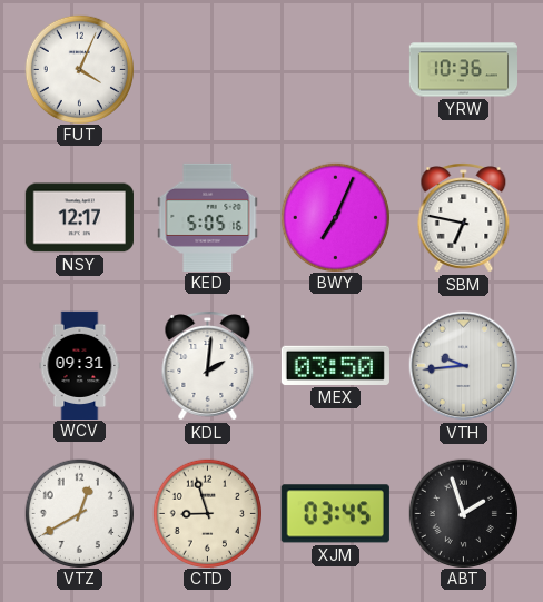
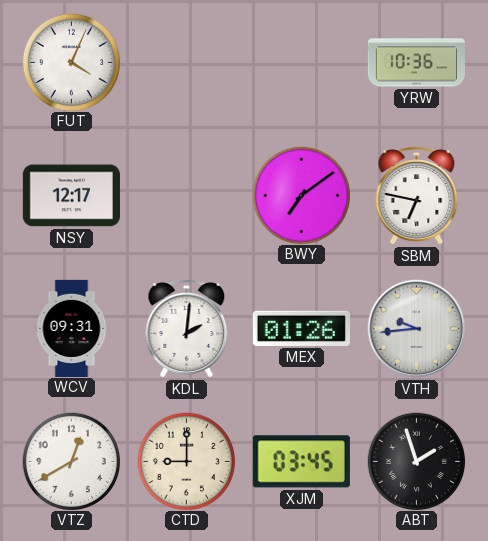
KED: 5:05 -> none (208, 217)
BWY: 7:04 -> 7:09 (301, 195)
MEX: 03:50 -> 01:26 (301, 328)
CTD: 8:57 -> 9:00 (186, 461)
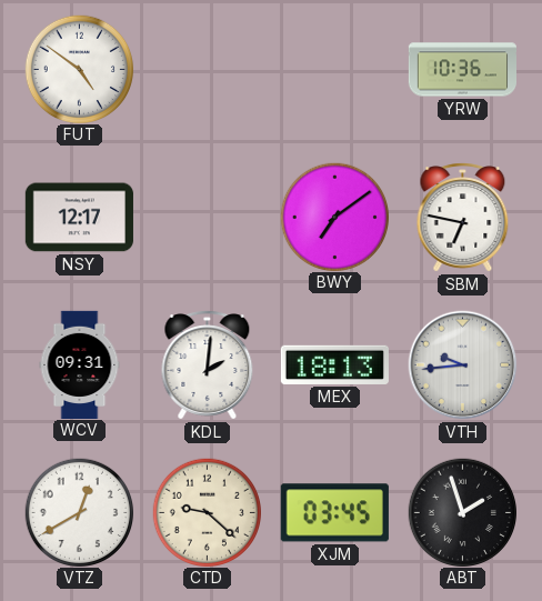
FUT: 4:04 -> 4:51 (79, 69)
MEX: 01:26 -> 18:13 (334, 364)
CTD: 9:00 -> 9:22 (207, 512)
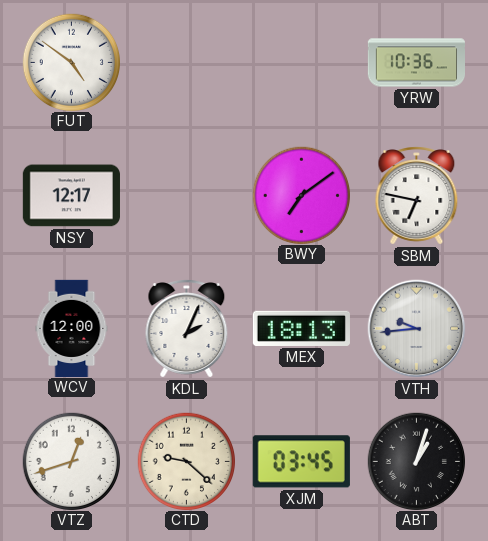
WCV: 09:31 -> 12:00 (72, 328)
KDL: 2:01 -> 2:04 (187, 329)
VTZ: 12:40 -> 12:42 (71, 461)
ABT: 1:57 -> 1:03 (416, 461)
